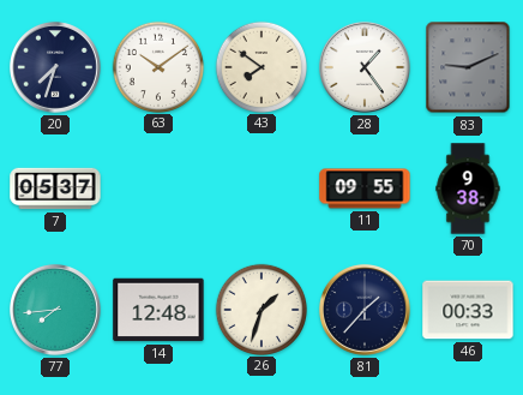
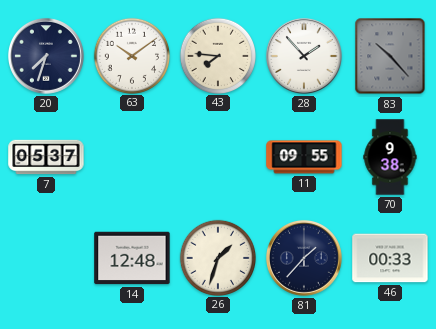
43: 7:51 -> 7:46 (217, 55)
28: 1:24 -> 1:53 (304, 56)
83: 9:11 -> 10:23 (390, 56)
77: 7:44 -> none (55, 310)
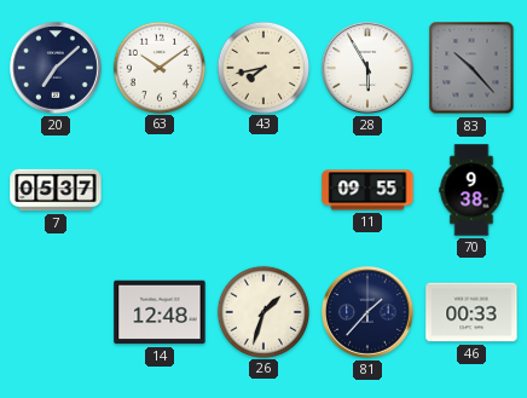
20: 7:33 -> 7:08 (56, 68)
43: 7:46 -> 7:43 (262, 67)
28: 1:53 -> 5:55 (367, 68)
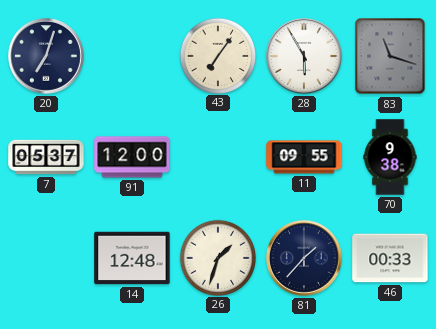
20: 7:08 -> 7:03 (46, 56)
63: 10:09 -> none (158, 67)
43: 7:43 -> 7:06 (217, 55)
83: 10:23 -> 11:18 (390, 56)
91: none -> 12:00 (132, 157)
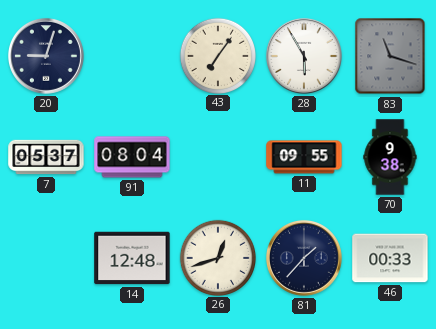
20: 7:03 -> 9:03 (46, 56)
91: 12:00 -> 08:04 (132, 157)
26: 1:33 -> 12:42 (217, 257)
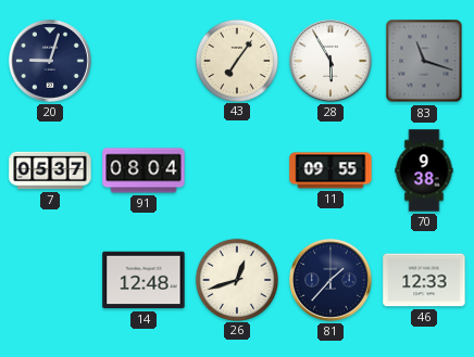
46: 00:33 -> 12:33 (424, 280)
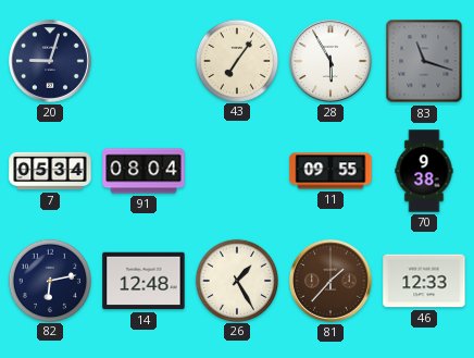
7: 05:37 -> 05:34 (50, 171)
82: none -> 6:13 (49, 280)
26: 12:42 -> 1:25 (236, 280)
81 dial: navy -> brown (330, 281)
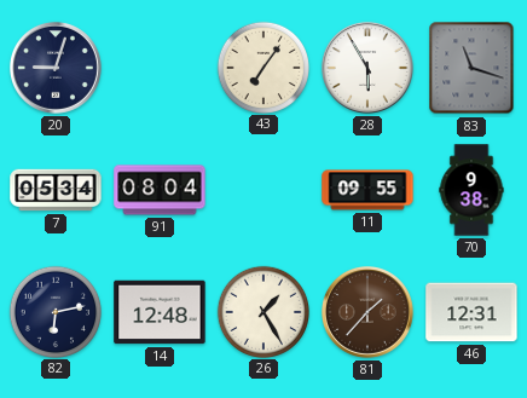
46: 12:33 -> 12:31 (471, 312)
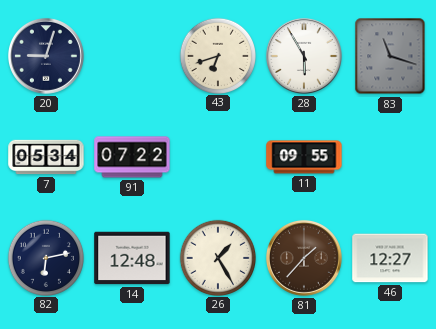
43: 7:06 -> 6:42 (217, 55)
91: 08:04 -> 07:22 (132, 157)
70: 9:38 -> none (471, 190)
46: 12:31 -> 12:27 (390, 258)
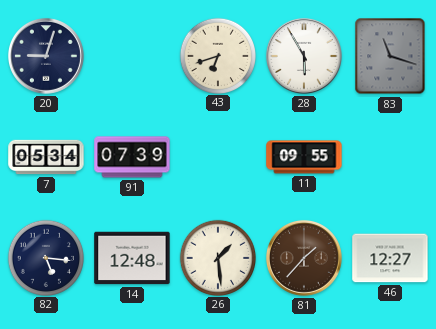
91: 07:22 -> 07:39 (132, 157)
82: 6:13 -> 5:16 (45, 257)
26: 1:25 -> 1:29 (217, 257)
